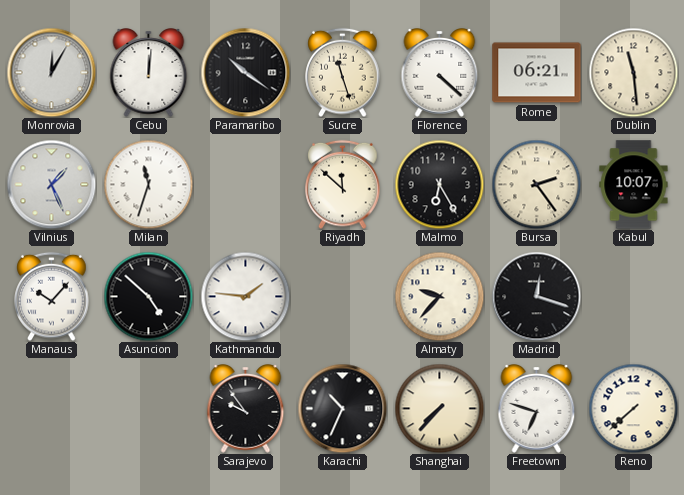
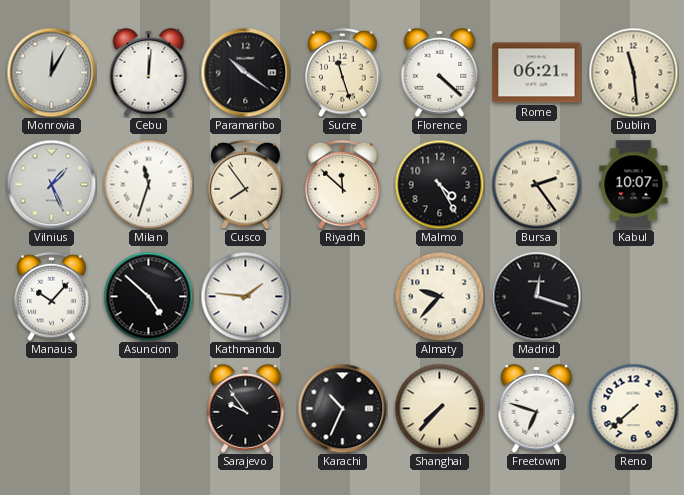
Cusco: none -> 7:54 (246, 184)
Malmo: 6:25 -> 4:25 (439, 184)
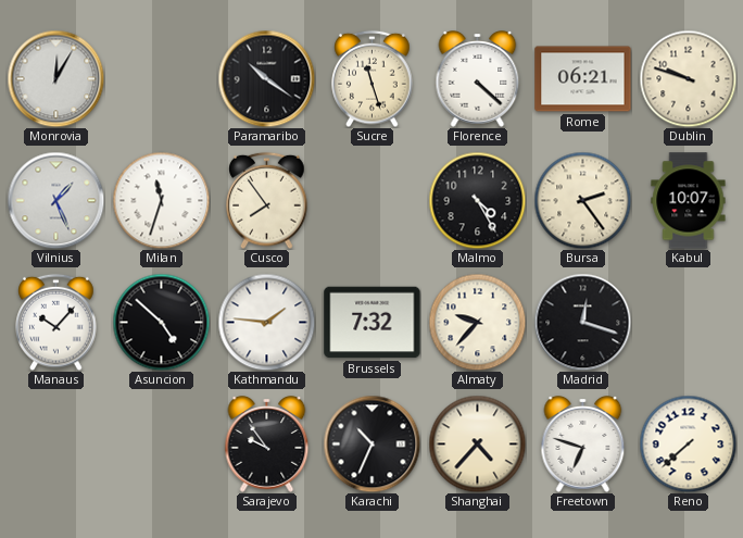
Cebu: 12:01 -> none (149, 73)
Dublin: 11:29 -> 9:48 (688, 78)
Riyadh: 11:52 -> none (343, 184)
Brussels: none -> 7:32 (373, 323)
Shanghai: 7:37 -> 4:37 (477, 443)
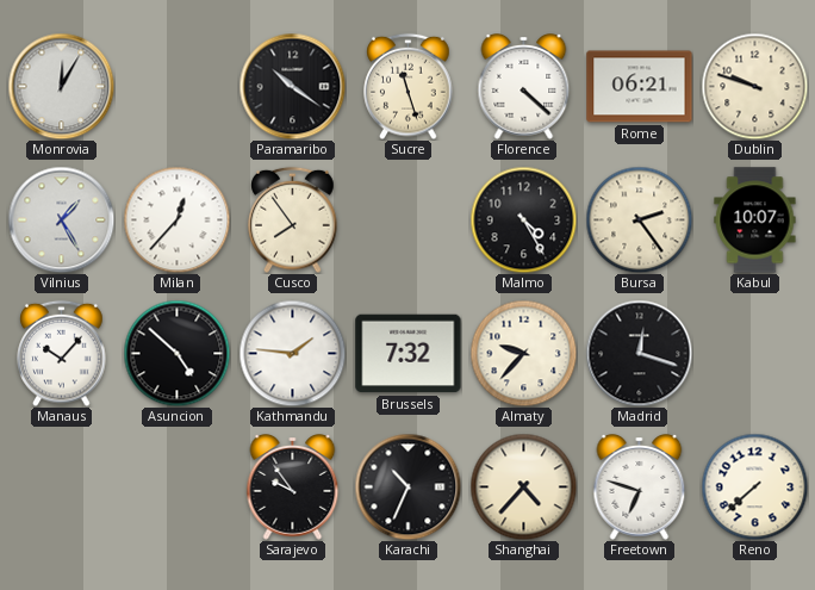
Vilnius: 1:26 -> 1:25 (61, 219)
Milan: 11:33 -> 12:37 (176, 219)
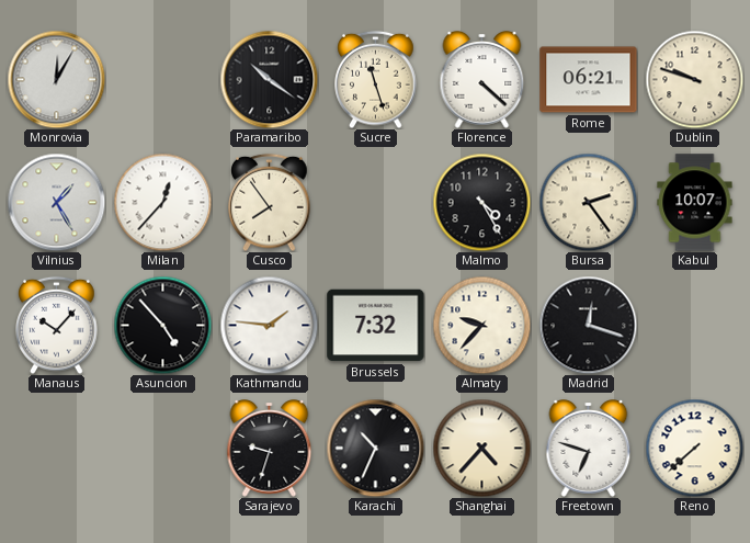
Asuncion: 4:52 -> 4:53 (162, 325)
Sarajevo: 9:54 -> 9:33 (270, 449)
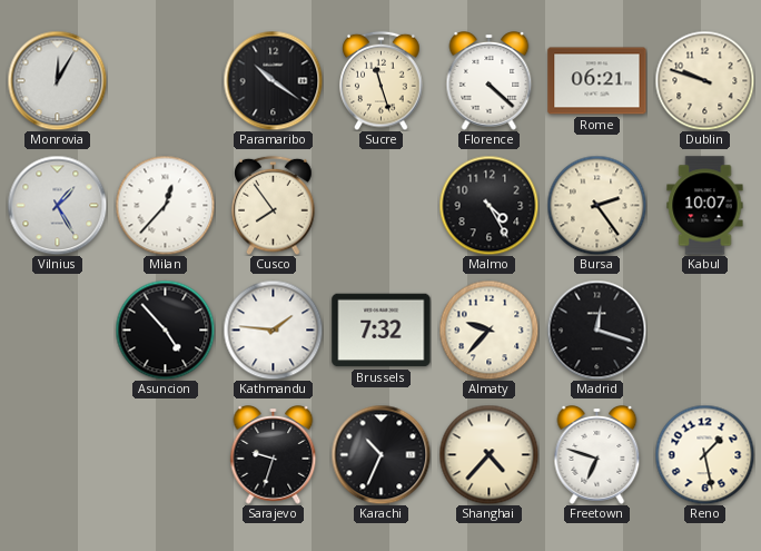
Manaus: 10:07 -> none (57, 325)
Reno: 7:38 -> 1:28 (704, 454)
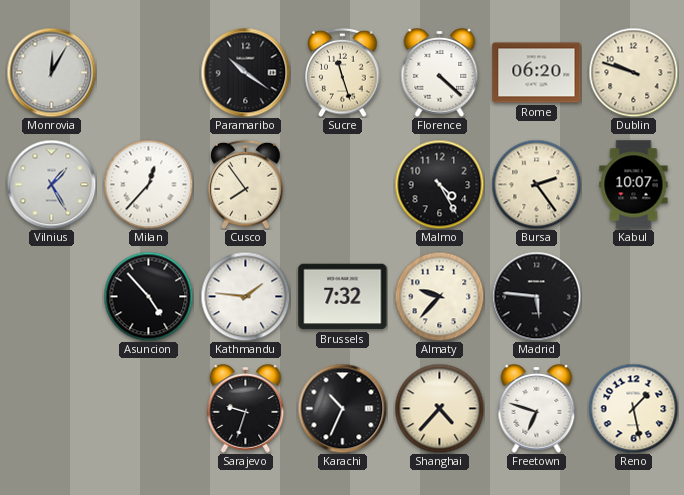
Rome: 06:21 -> 06:20 (537, 73)
Madrid: 12:18 -> 5:46 (536, 296)
